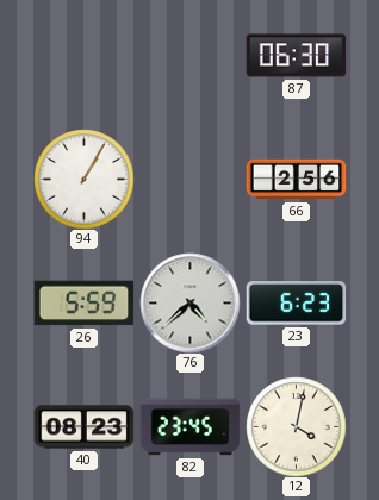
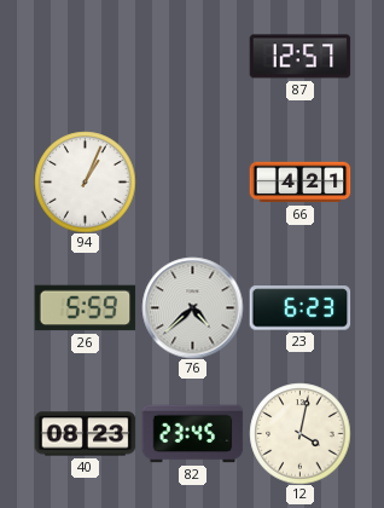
87: 06:30 -> 12:57 (299, 57)
94: 1:05 -> 1:04 (85, 181)
66: 2:56 -> 4:21 (299, 183)
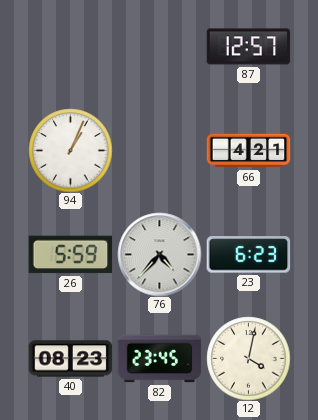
76: 4:38 -> 4:37 (159, 254)
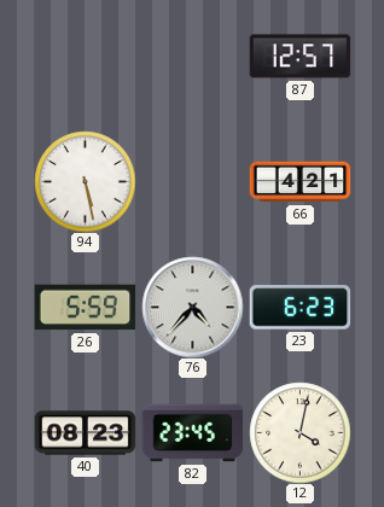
94: 1:04 -> 5:28 (85, 181)
